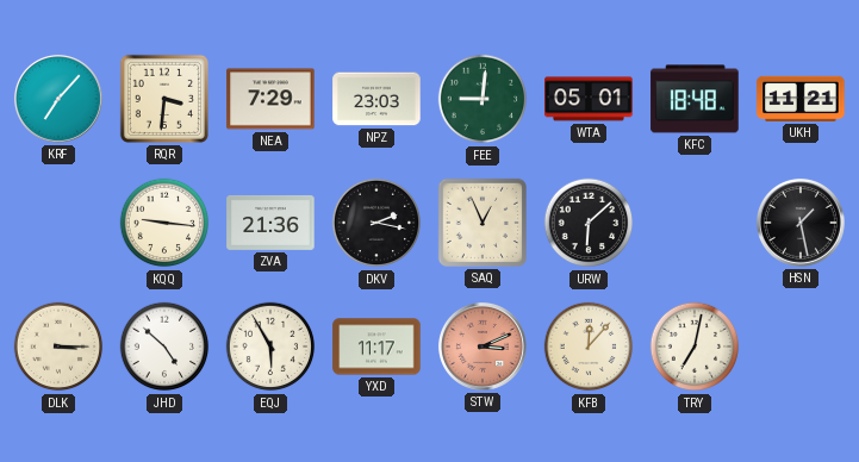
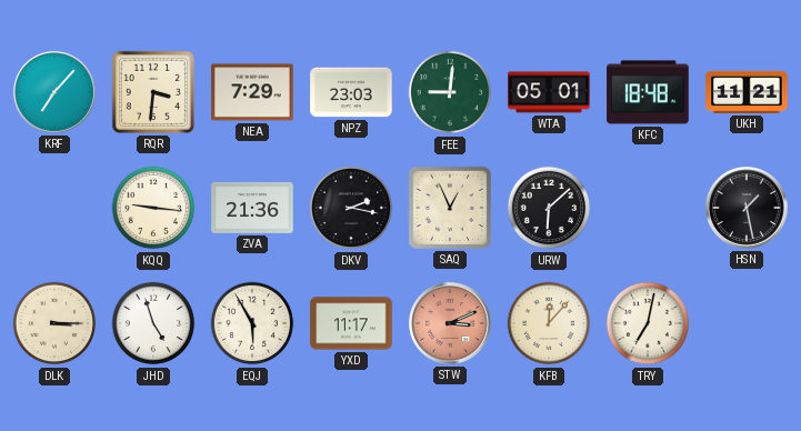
JHD: 4:52 -> 4:57 (153, 323)
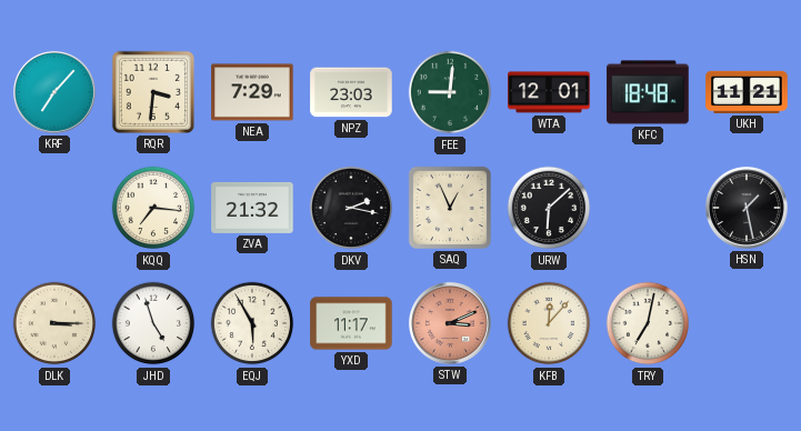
WTA: 05:01 -> 12:01 (549, 92)
KQQ: 9:16 -> 7:16 (153, 208)
ZVA: 21:36 -> 21:32 (252, 208)
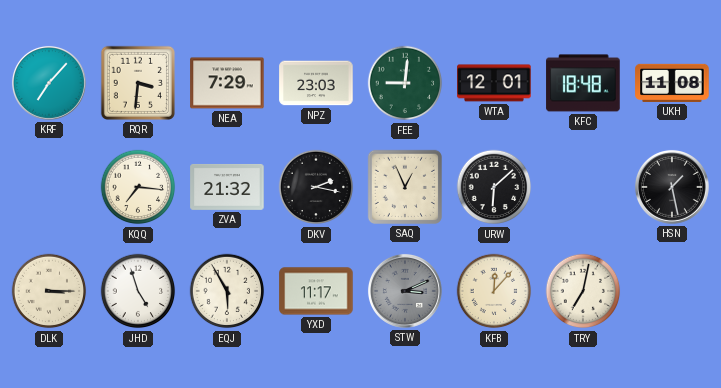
UKH: 11:21 -> 11:08 (672, 83)
STW dial: salmon -> grey (405, 291)
